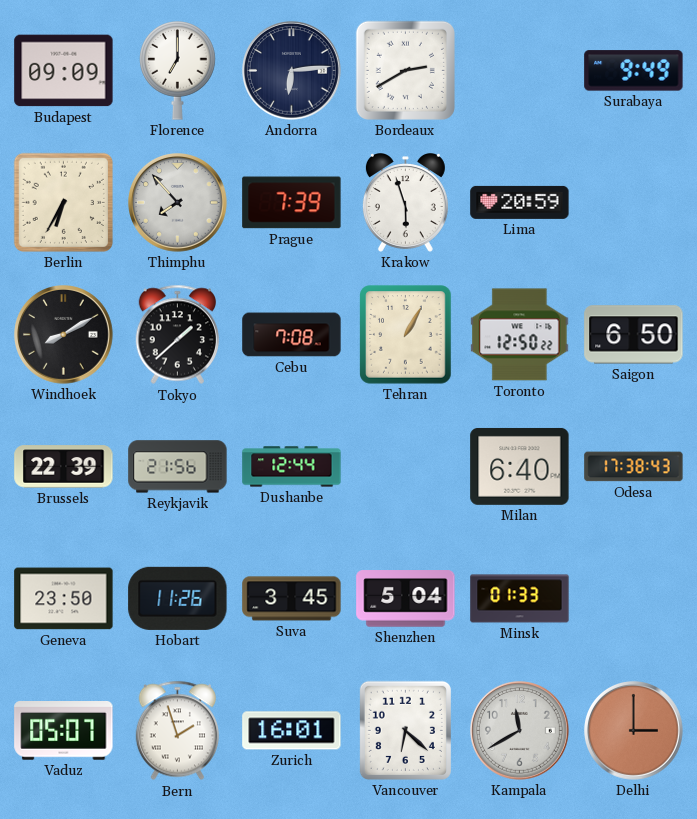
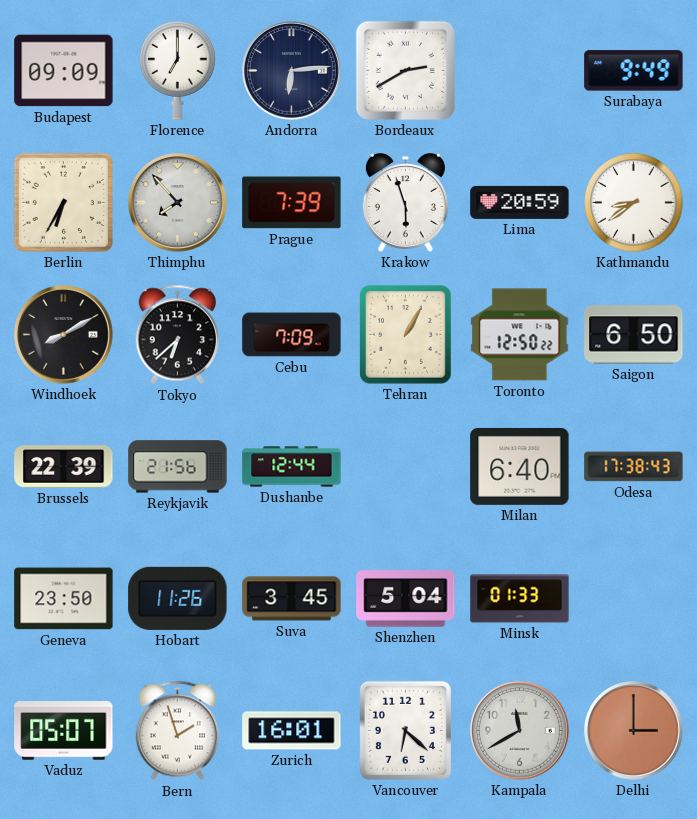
Kathmandu: none -> 8:39 (634, 203)
Tokyo: 1:38 -> 6:38 (177, 335)
Cebu: 7:08 -> 7:09 (292, 335)
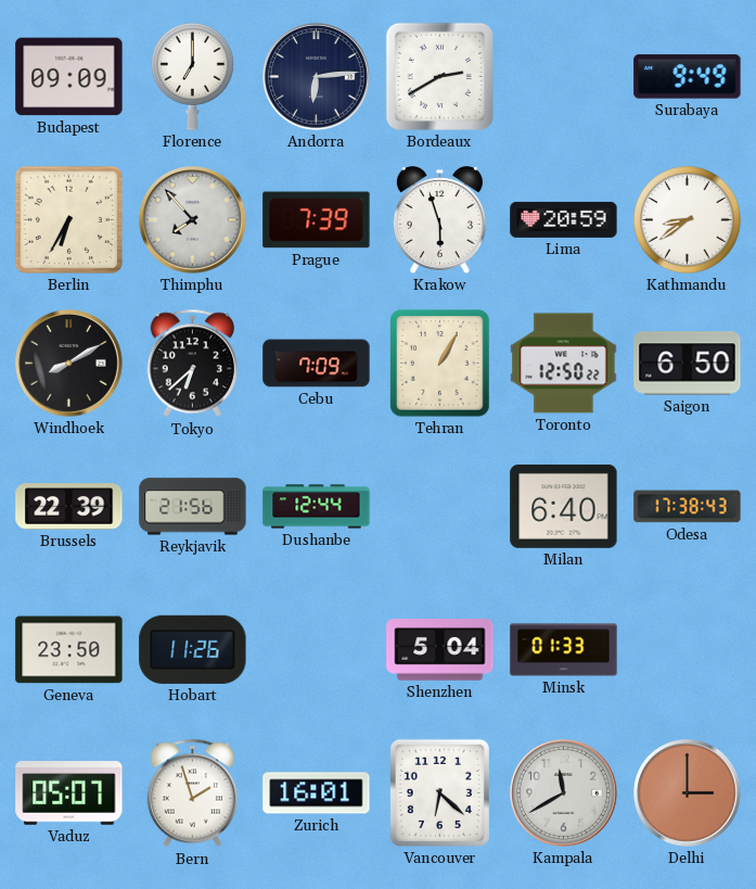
Suva: 3:45 -> none (292, 599)
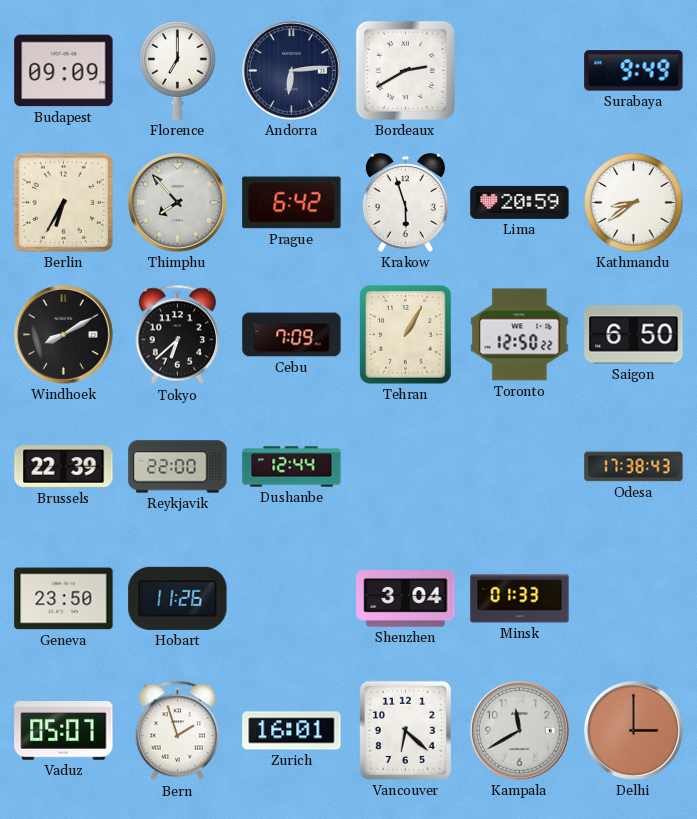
Prague: 7:39 -> 6:42 (292, 203)
Reykjavik: 21:56 -> 22:00 (178, 467)
Milan: 6:40 -> none (564, 506)
Shenzhen: 5:04 -> 3:04 (406, 599)
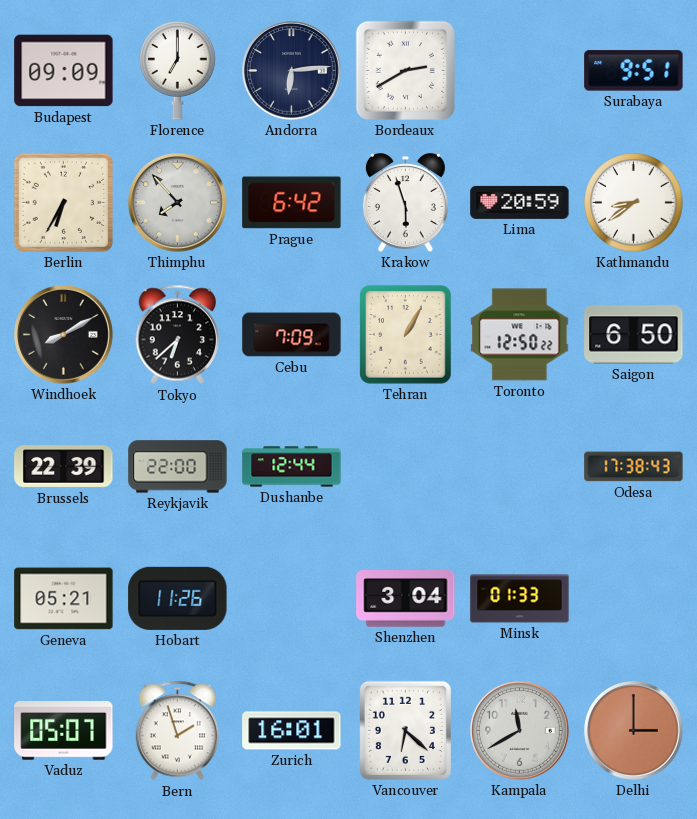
Surabaya: 9:49 -> 9:51 (634, 71)
Geneva: 23:50 -> 05:21 (64, 599)
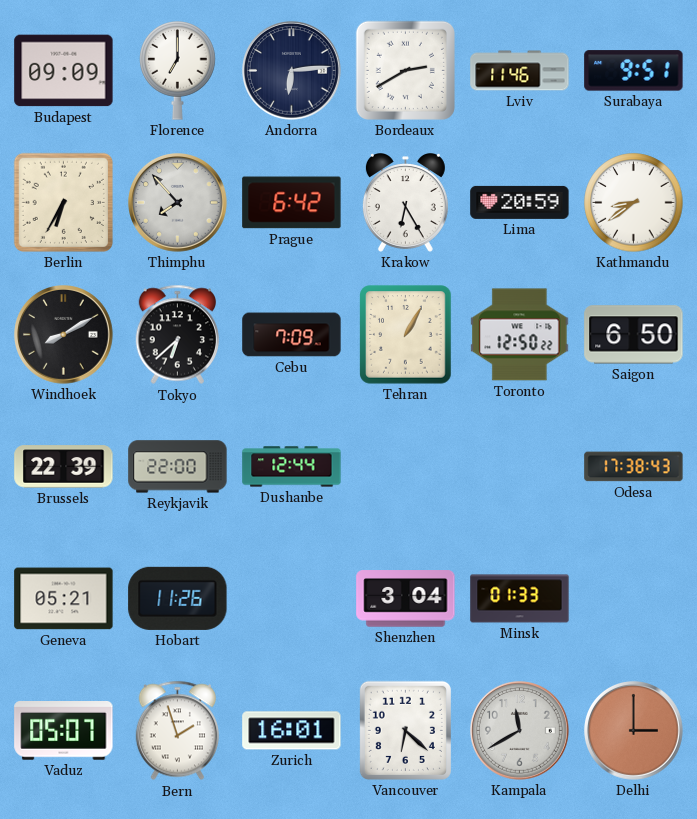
Lviv: none -> 11:46 (520, 71)
Krakow: 5:57 -> 6:25 (405, 203)
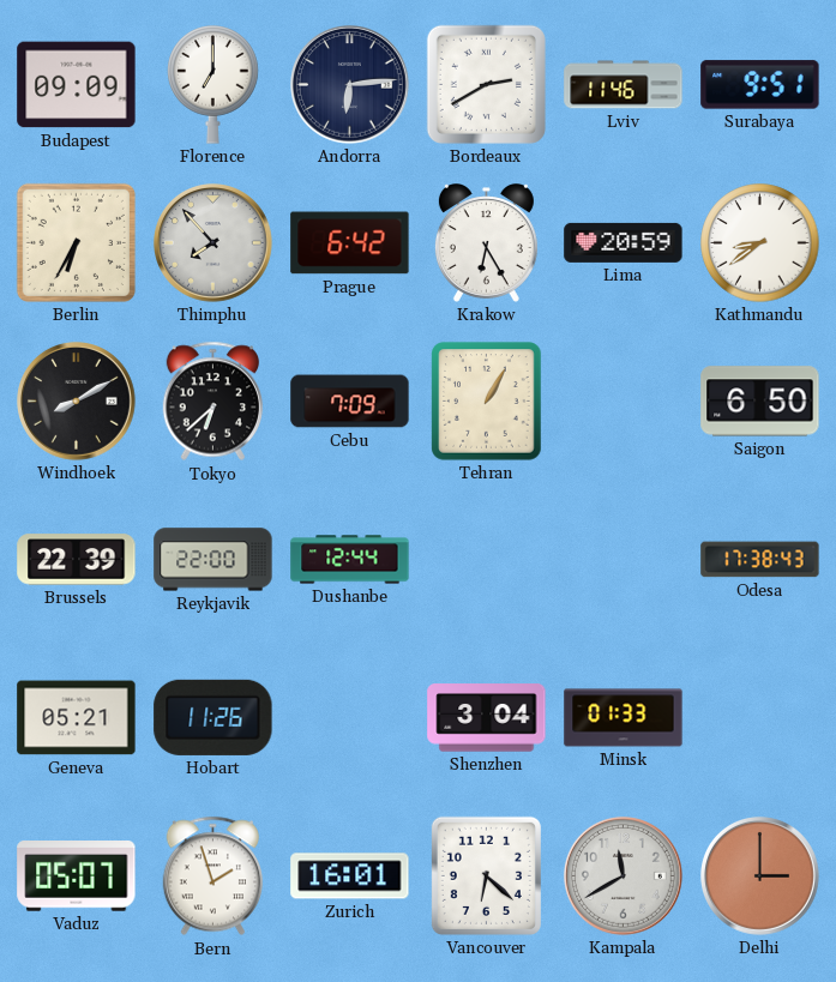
Toronto: 12:50 -> none (520, 335)
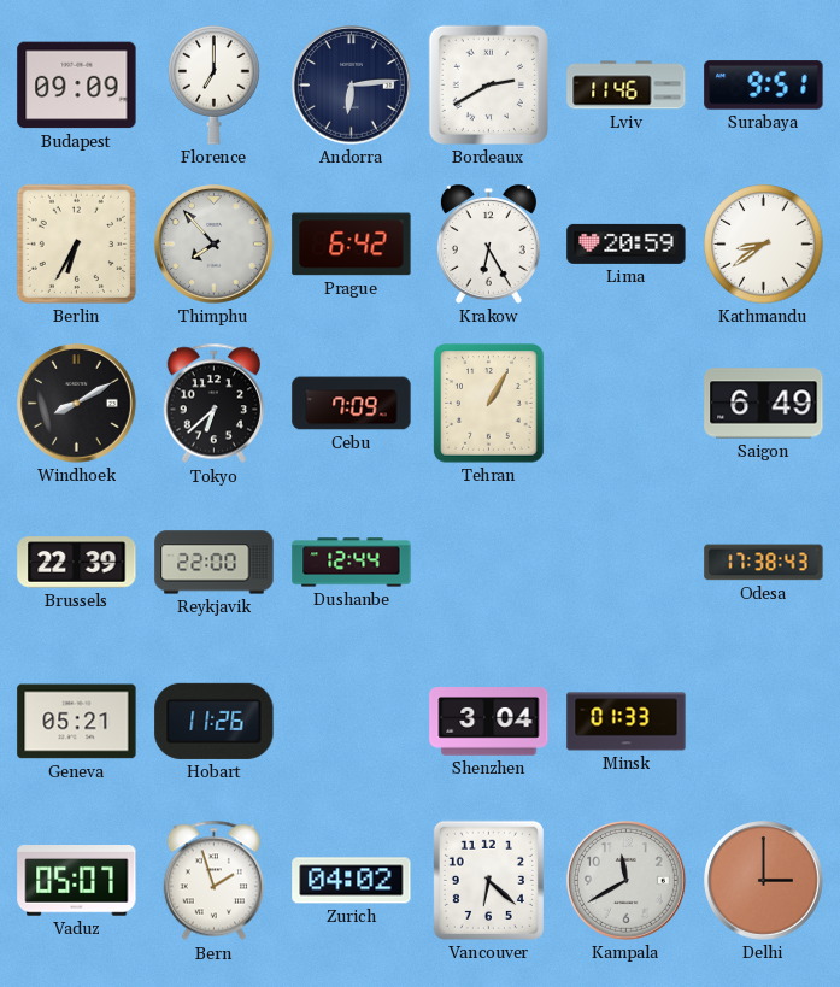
Saigon: 6:50 -> 6:49 (764, 404)
Zurich: 16:01 -> 04:02 (352, 881)
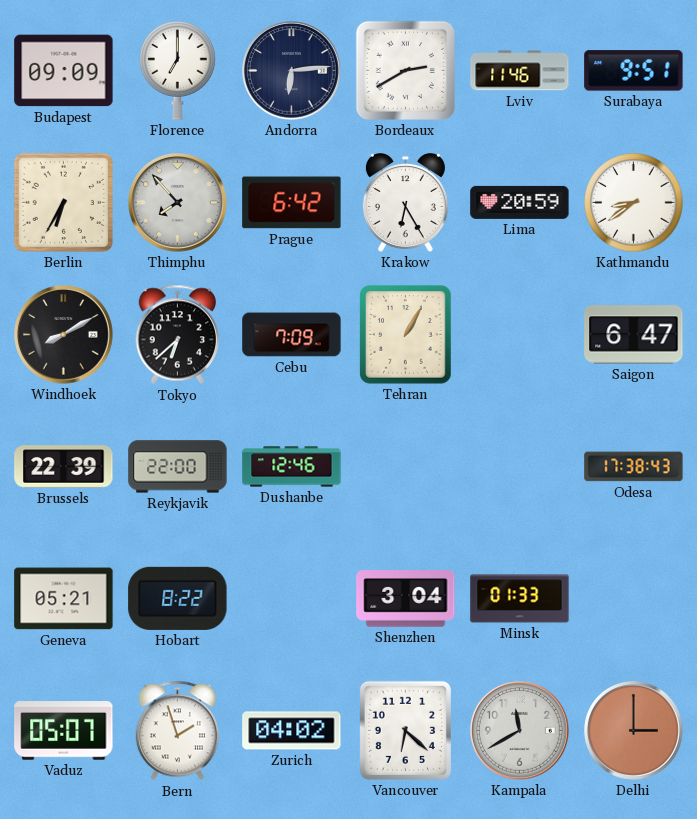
Saigon: 6:49 -> 6:47 (634, 335)
Dushanbe: 12:44 -> 12:46 (292, 467)
Hobart: 11:26 -> 8:22 (178, 598)
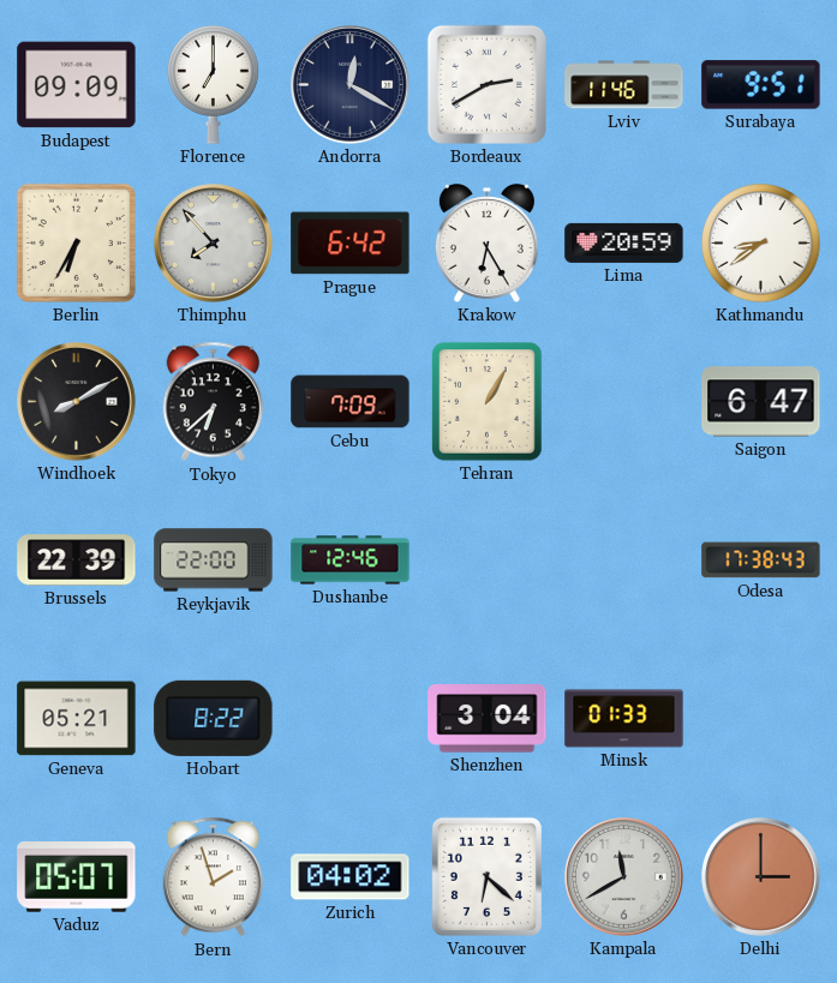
Andorra: 6:14 -> 12:20 (351, 85)
